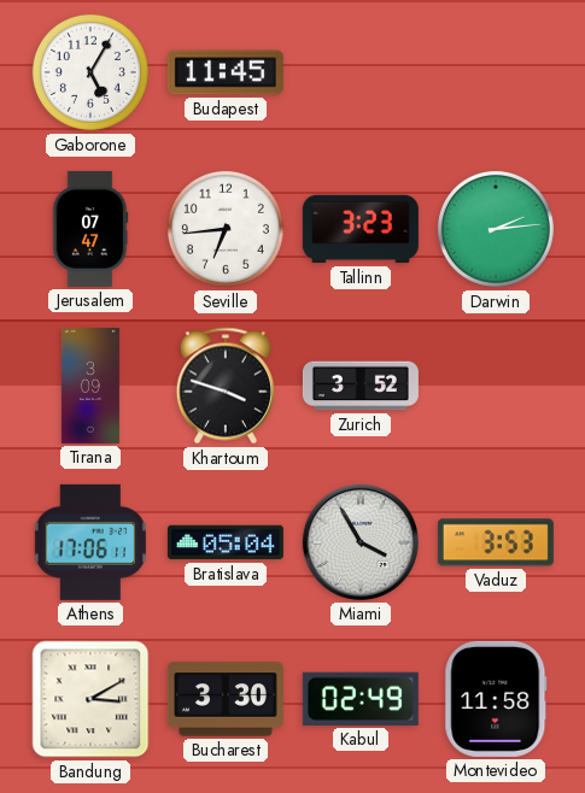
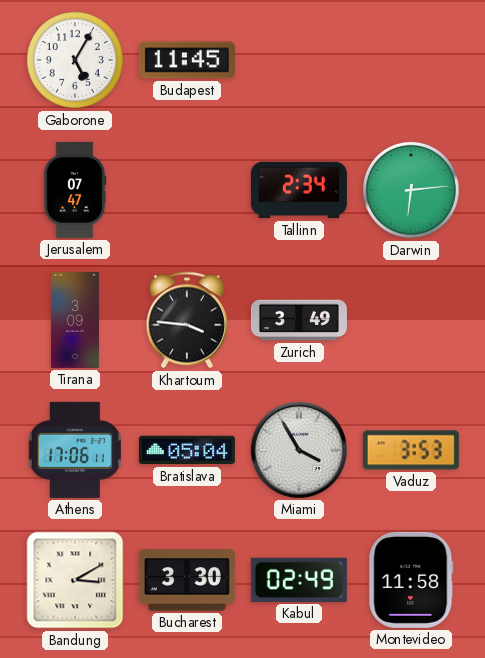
Seville: 6:44 -> none (226, 229)
Tallinn: 3:23 -> 2:34 (299, 190)
Darwin: 2:14 -> 6:14 (411, 190)
Khartoum: 3:48 -> 3:46 (187, 320)
Zurich: 3:52 -> 3:49 (299, 320)
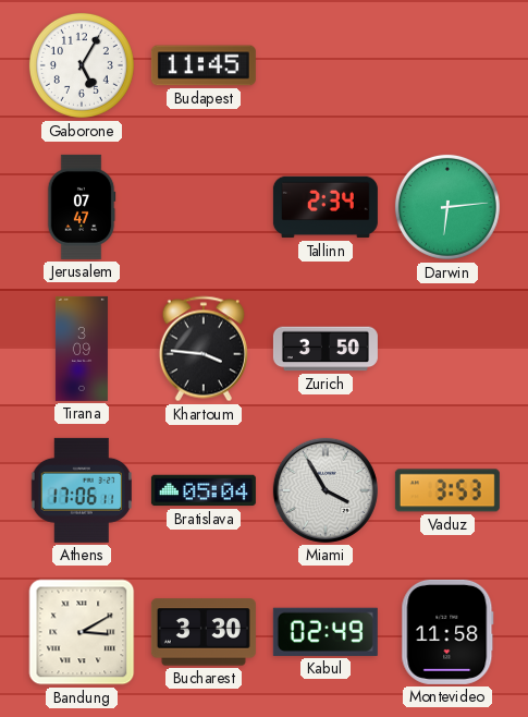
Zurich: 3:49 -> 3:50 (326, 349)
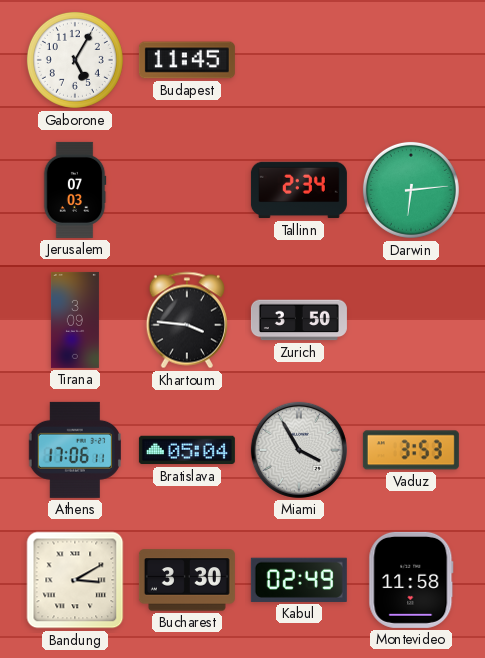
Jerusalem: 07:47 -> 07:03 (75, 190)
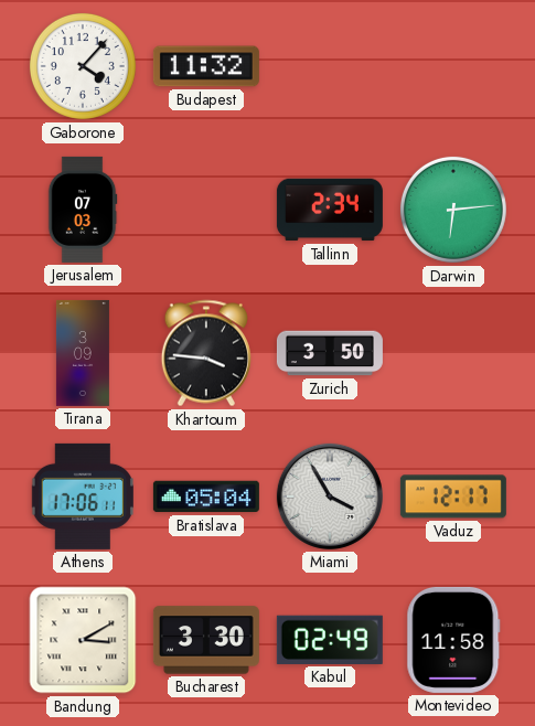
Gaborone: 5:05 -> 4:07 (83, 66)
Budapest: 11:45 -> 11:32 (206, 66)
Vaduz: 3:53 -> 12:17 (453, 497)
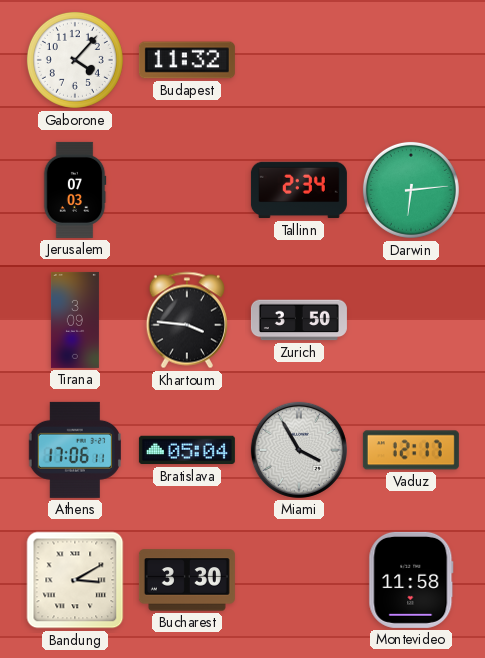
Kabul: 02:49 -> none (330, 640)
